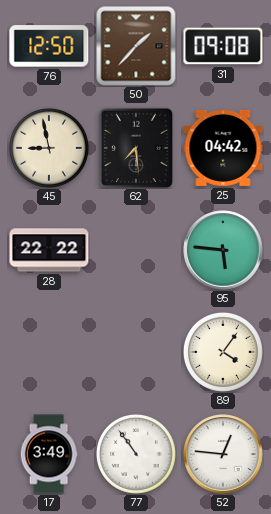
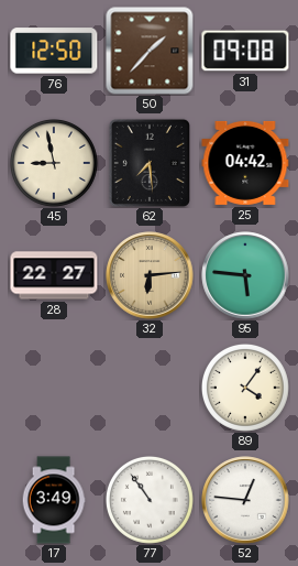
28: 22:22 -> 22:27 (54, 275)
32: none -> 6:14 (150, 275)
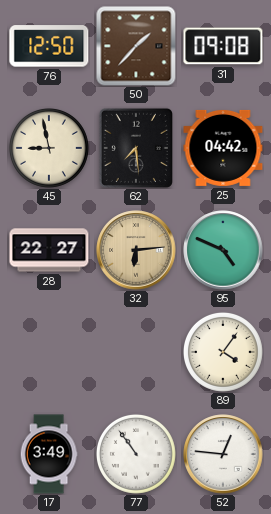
95: 5:46 -> 4:49 (223, 250)
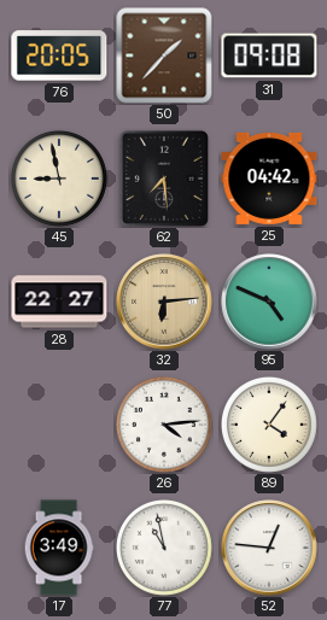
76: 12:50 -> 20:05 (59, 55)
26: none -> 4:14 (164, 425)
77: 10:54 -> 10:58 (164, 548)
